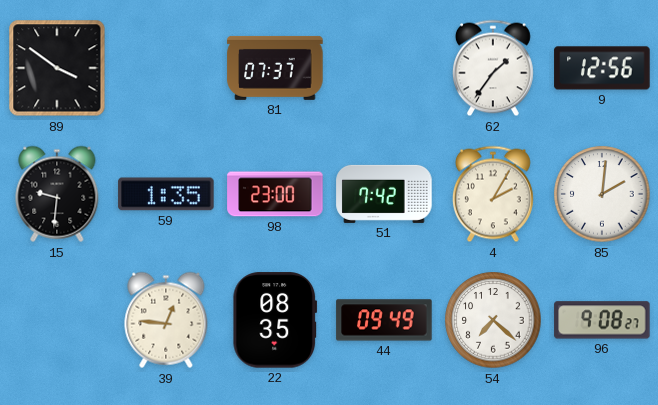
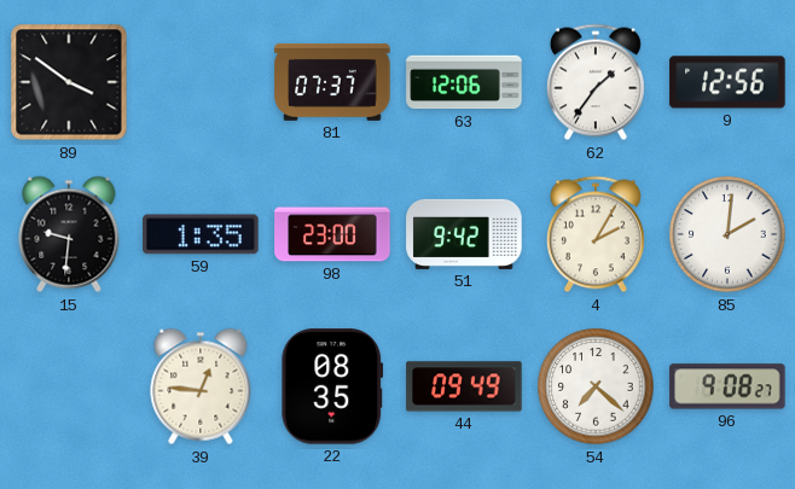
63: none -> 12:06 (464, 82)
51: 7:42 -> 9:42 (464, 234)
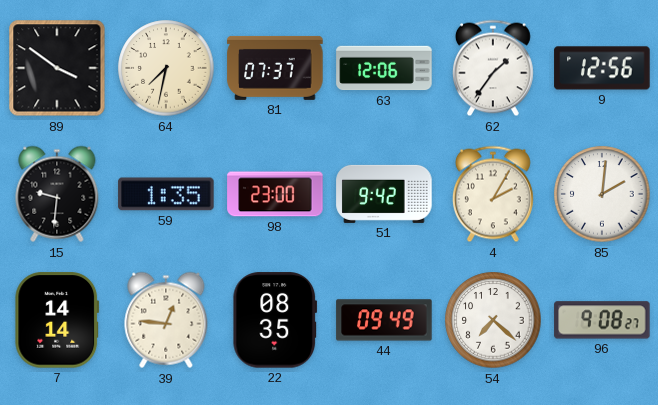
64: none -> 7:32 (166, 68)
7: none -> 14:14 (57, 320)
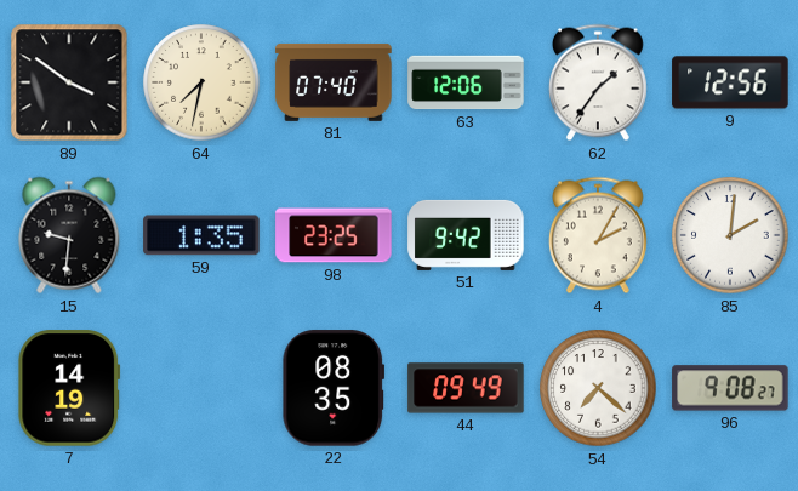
81: 07:37 -> 07:40 (334, 82)
98: 23:00 -> 23:25 (334, 235)
7: 14:14 -> 14:19 (69, 388)
39: 12:46 -> none (166, 320)
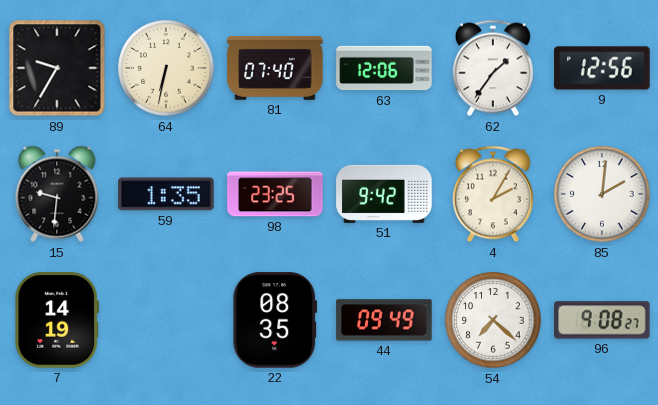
89: 3:51 -> 9:35 (57, 68)
64: 7:32 -> 6:32 (166, 68)
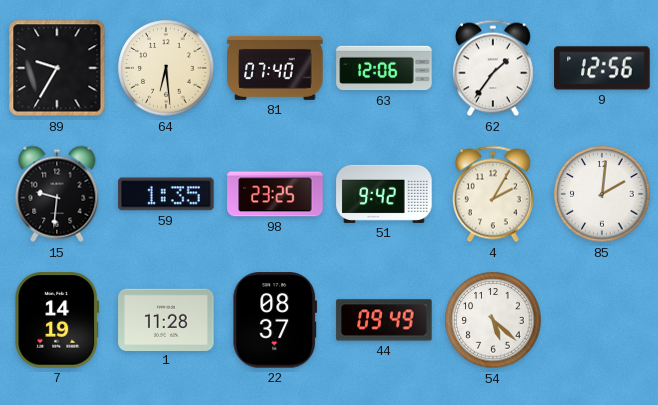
64: 6:32 -> 6:29 (166, 68)
1: none -> 11:28 (166, 319)
22: 08:35 -> 08:37 (275, 320)
54: 7:22 -> 5:22 (493, 320)
96: 9:08 -> none (602, 320)
